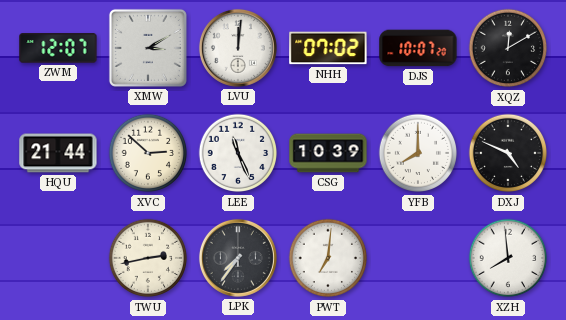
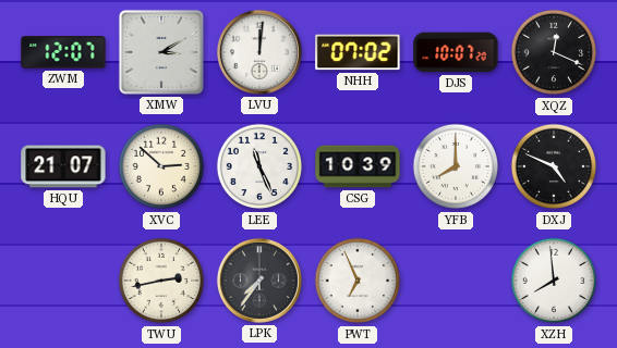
XQZ: 12:10 -> 12:19 (554, 52)
HQU: 21:44 -> 21:07 (63, 166)
PWT: 7:01 -> 6:56 (358, 281)
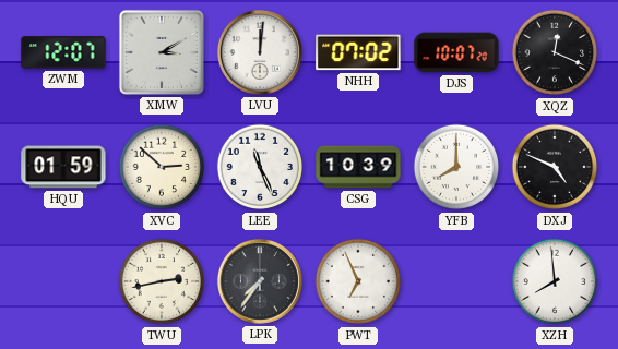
HQU: 21:07 -> 01:59 (63, 167)
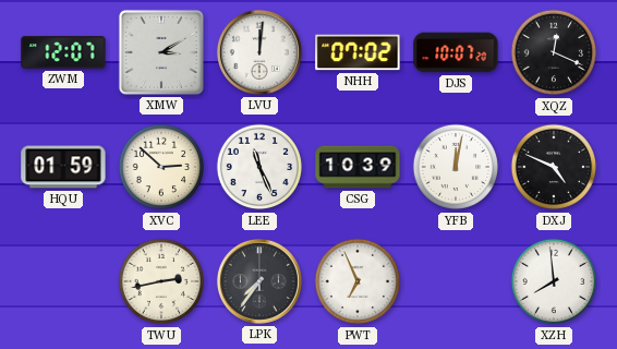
YFB: 8:00 -> 12:02 (456, 167)
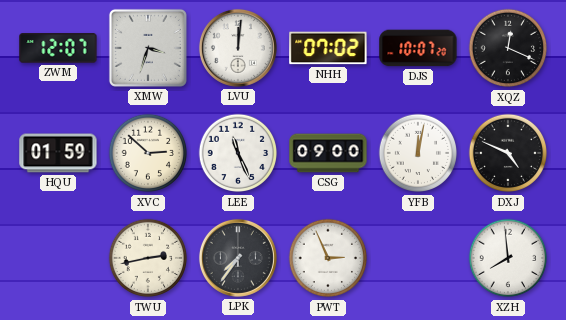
XMW: 3:10 -> 3:33 (148, 48)
CSG: 10:39 -> 09:00 (328, 153)
PWT: 6:56 -> 2:56 (328, 258)
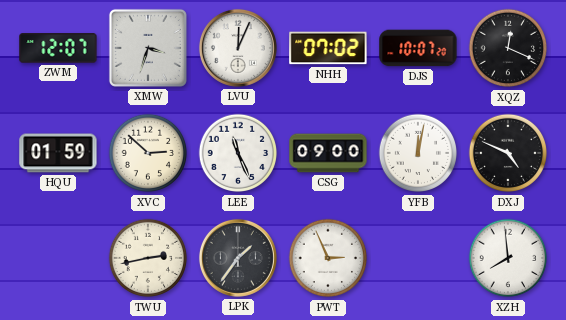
LVU: 12:01 -> 12:04 (238, 48)
LPK: 7:36 -> 1:36 (238, 258)
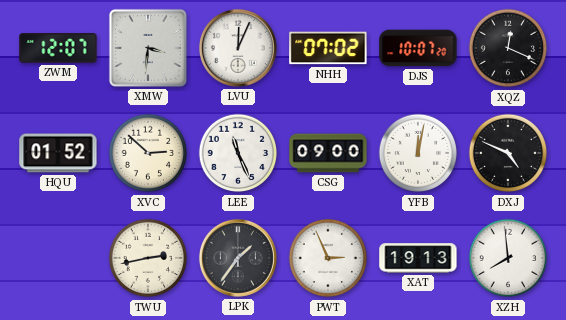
XMW: 3:33 -> 3:31 (148, 48)
HQU: 01:59 -> 01:52 (58, 153)
XAT: none -> 19:13 (418, 258)
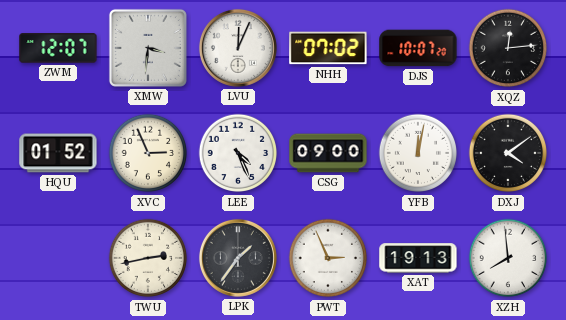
XQZ: 12:19 -> 12:14 (508, 48)
XVC: 2:52 -> 2:56 (148, 153)
LEE: 11:26 -> 4:26 (238, 153)
DXJ: 4:49 -> 4:09 (508, 153)
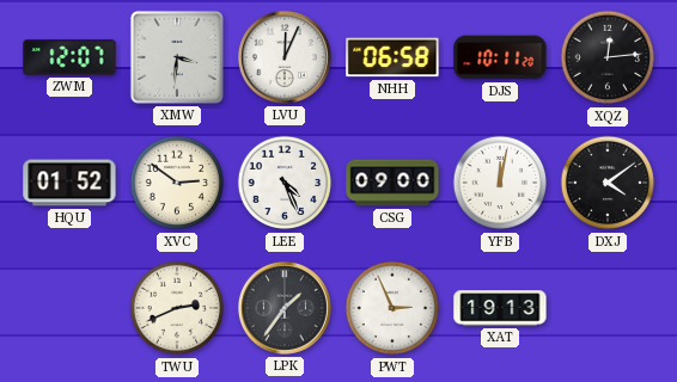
NHH: 07:02 -> 06:58 (392, 57)
DJS: 10:07 -> 10:11 (500, 57)
XVC: 2:56 -> 2:51 (177, 183)
TWU: 2:43 -> 2:41 (177, 308)
XZH: 7:59 -> none (508, 258)
